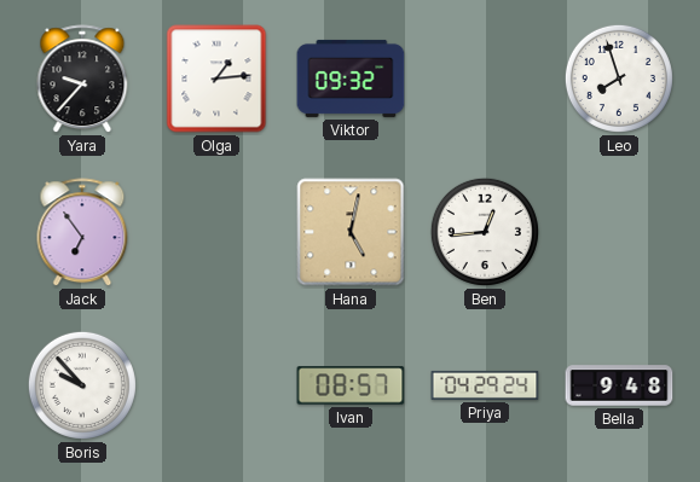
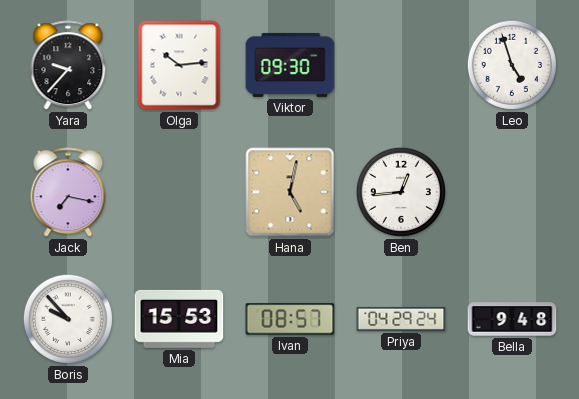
Olga: 1:14 -> 10:14 (179, 65)
Viktor: 09:32 -> 09:30 (290, 65)
Leo: 7:57 -> 4:57 (512, 65)
Jack: 6:54 -> 7:17 (68, 193)
Mia: none -> 15:53 (179, 319)
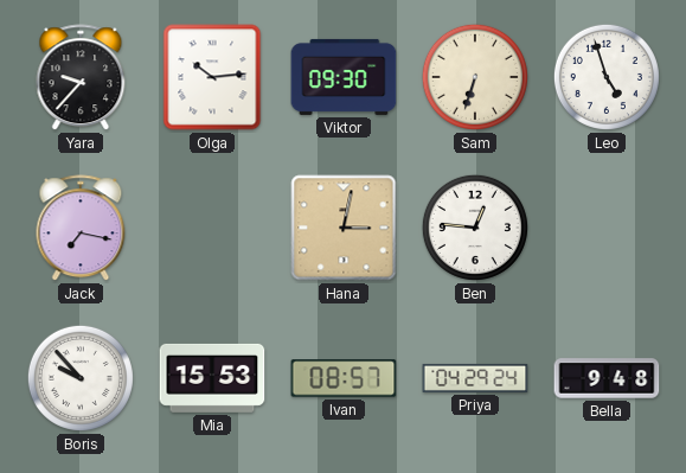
Sam: none -> 6:33 (475, 77)
Hana: 5:02 -> 3:02 (344, 228)
Ben: 12:44 -> 12:46 (475, 228)
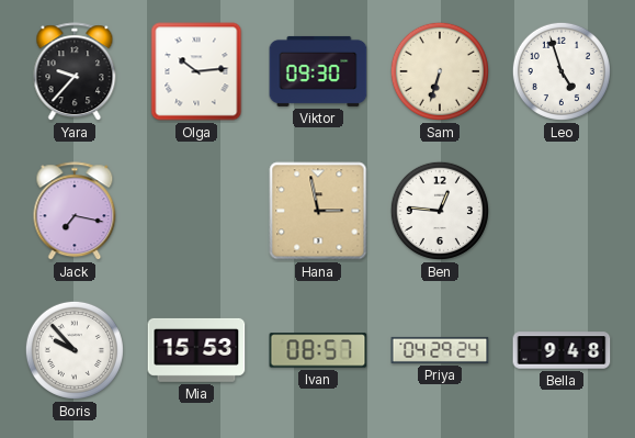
Hana: 3:02 -> 2:58 (318, 211)
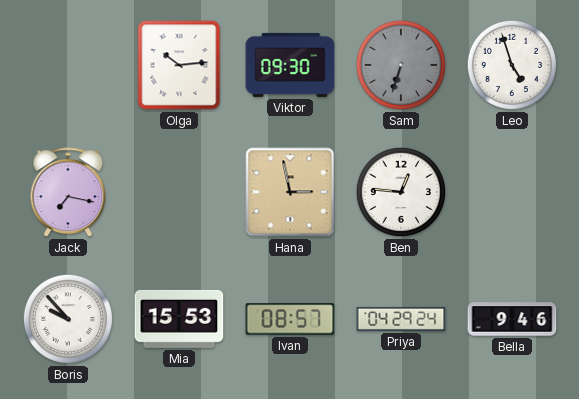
Yara: 9:37 -> none (75, 72)
Sam dial: cream -> grey (401, 65)
Bella: 9:48 -> 9:46 (512, 319)
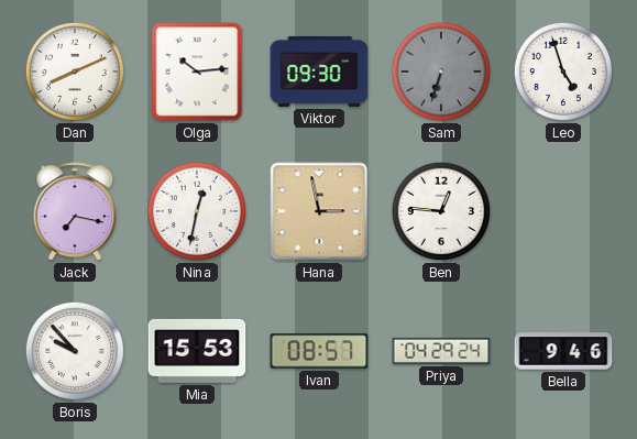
Dan: none -> 8:11 (75, 72)
Nina: none -> 12:32 (197, 211)
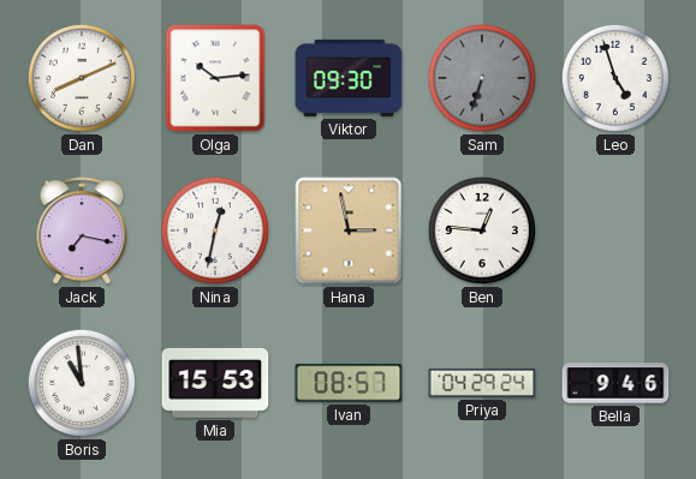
Boris: 9:53 -> 10:59 (82, 383)
